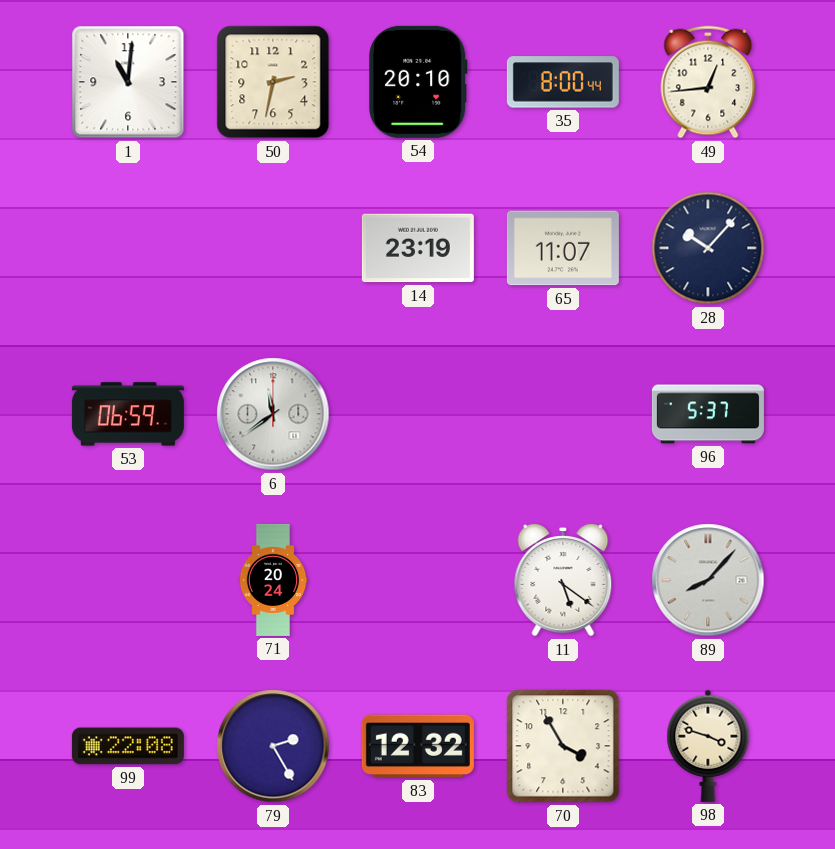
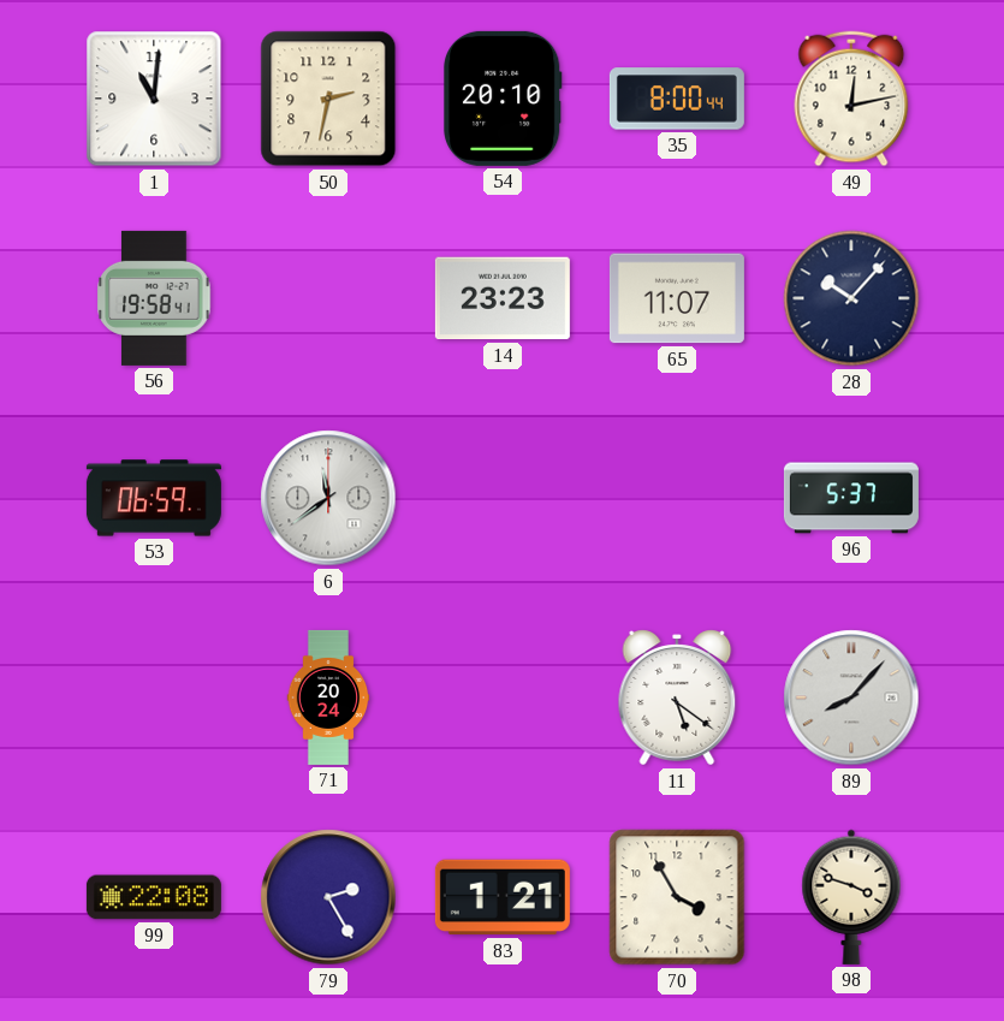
49: 12:44 -> 12:13 (851, 99)
56: none -> 19:58 (154, 298)
14: 23:19 -> 23:23 (503, 298)
83: 12:32 -> 1:21 (503, 897)
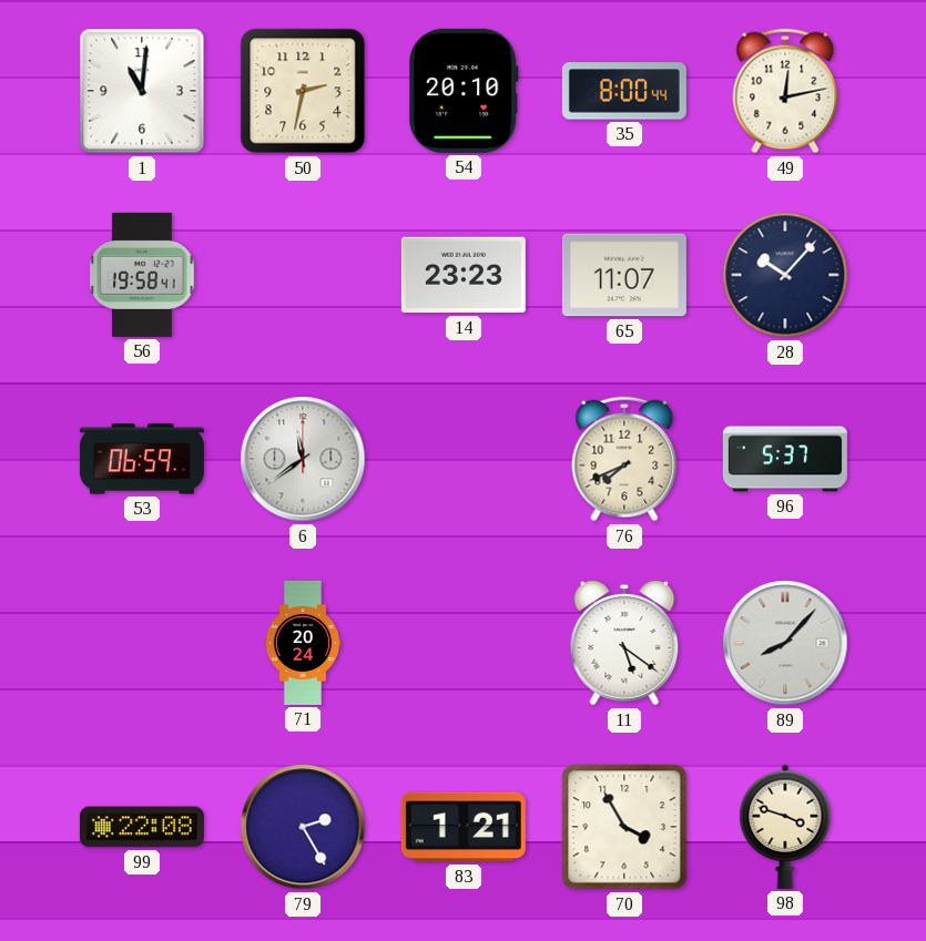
76: none -> 7:41 (624, 459)
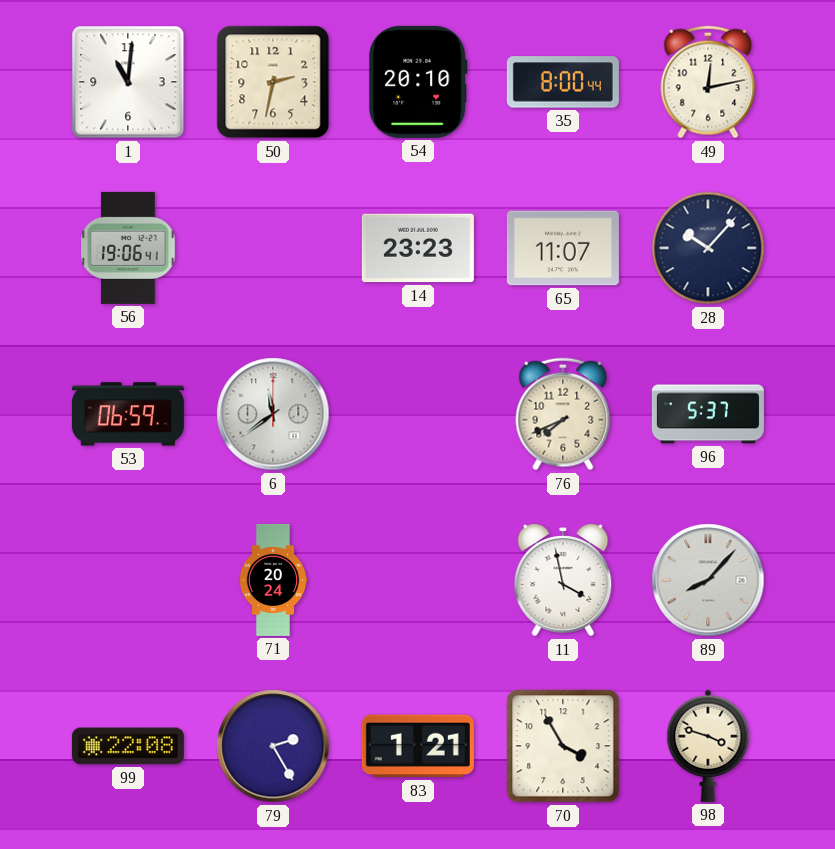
56: 19:58 -> 19:06 (128, 248)
11: 5:21 -> 3:58 (563, 580)
